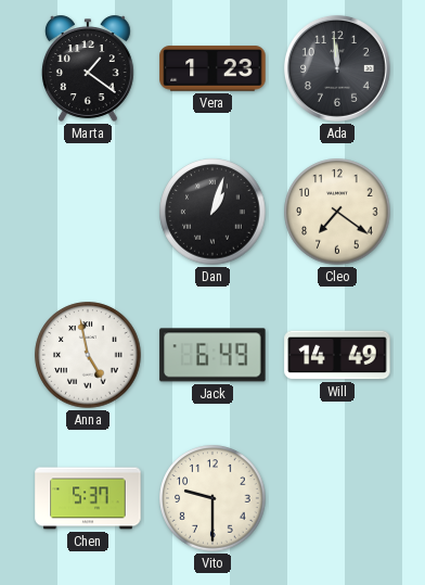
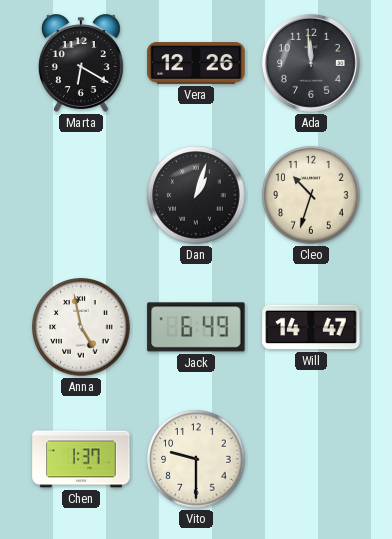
Marta: 1:21 -> 6:20 (81, 63)
Vera: 1:23 -> 12:26 (196, 63)
Cleo: 7:21 -> 10:33 (311, 195)
Will: 14:49 -> 14:47 (311, 327)
Chen: 5:37 -> 1:37 (81, 459)
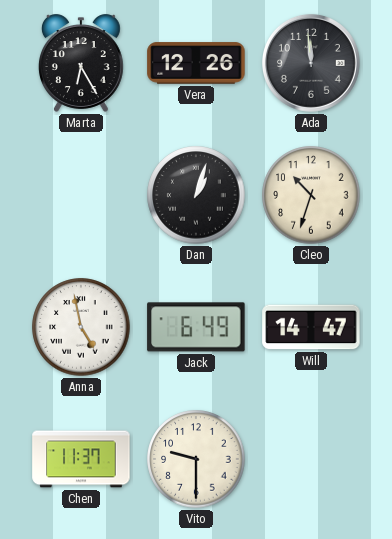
Marta: 6:20 -> 6:25 (81, 63)
Chen: 1:37 -> 11:37 (81, 459)
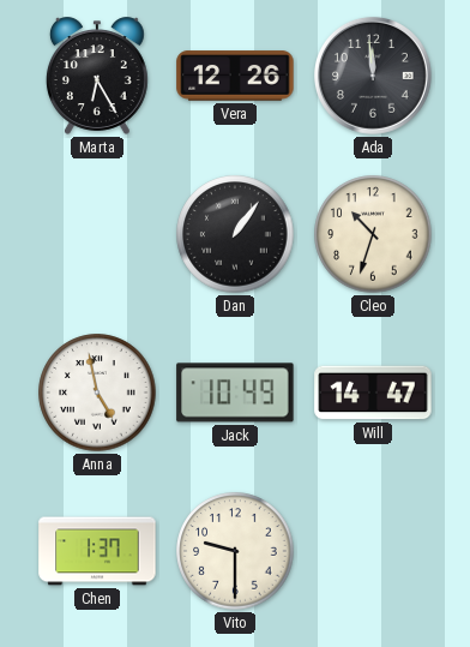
Dan: 1:03 -> 1:06 (235, 234)
Jack: 6:49 -> 10:49 (235, 393)
Chen: 11:37 -> 1:37 (97, 551)
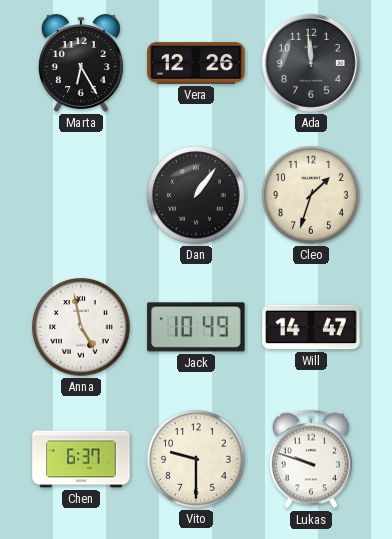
Cleo: 10:33 -> 1:33 (311, 195)
Chen: 1:37 -> 6:37 (81, 459)
Lukas: none -> 9:48 (311, 459)
